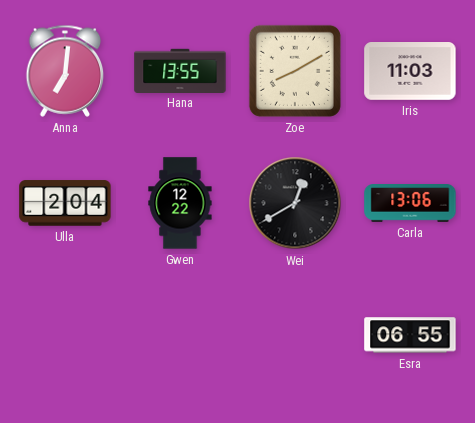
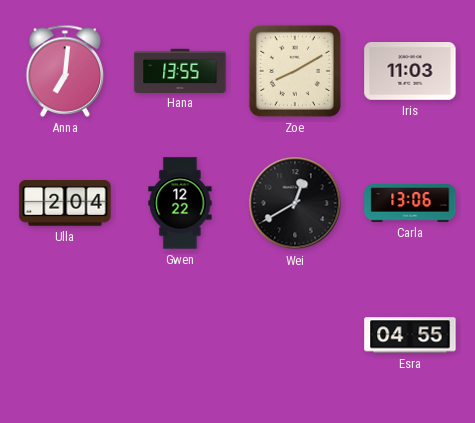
Esra: 06:55 -> 04:55 (410, 335)
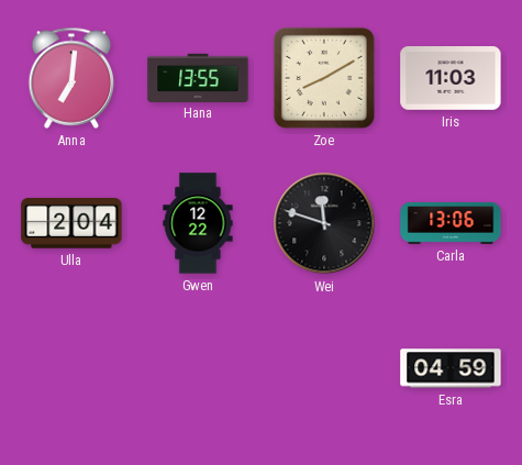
Wei: 12:40 -> 11:48 (324, 223)
Esra: 04:55 -> 04:59 (451, 368)
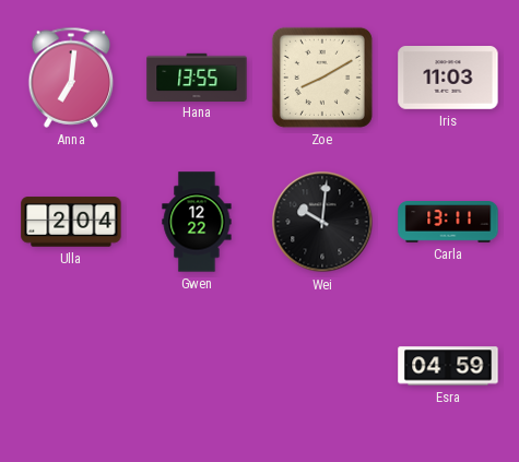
Wei: 11:48 -> 10:01 (322, 222)
Carla: 13:06 -> 13:11 (448, 223)
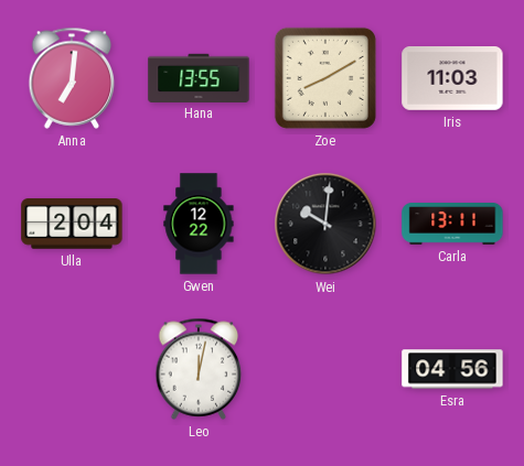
Leo: none -> 12:02 (199, 369)
Esra: 04:59 -> 04:56 (452, 369)
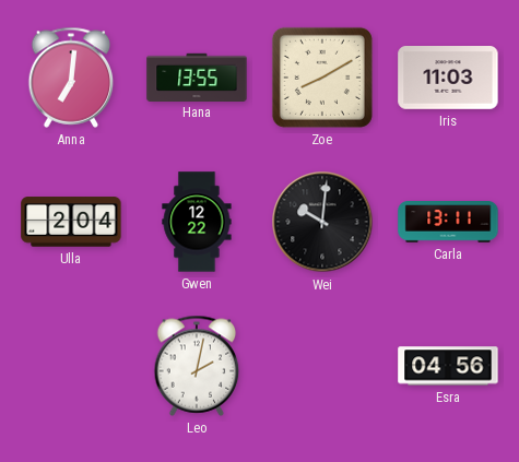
Leo: 12:02 -> 2:02 (197, 366)
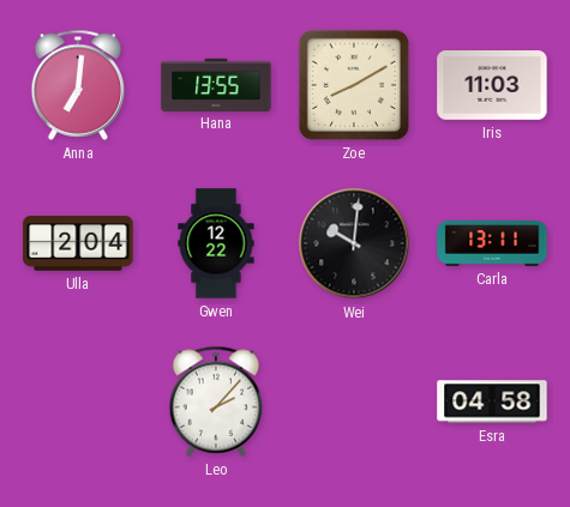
Leo: 2:02 -> 2:07 (216, 402)
Esra: 04:56 -> 04:58 (492, 402)
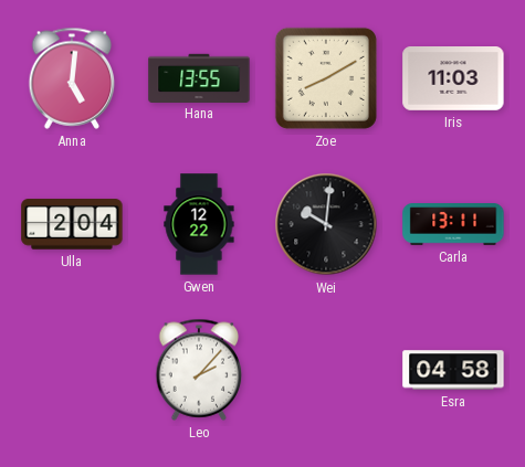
Anna: 7:01 -> 5:01 (72, 78)
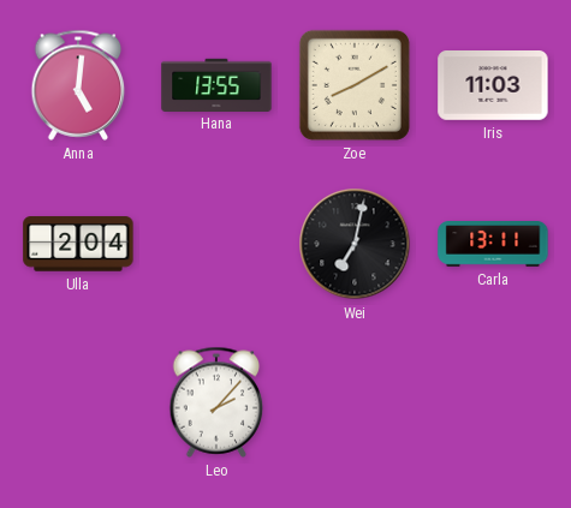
Gwen: 12:22 -> none (199, 224)
Wei: 10:01 -> 7:02 (355, 244)
Esra: 04:58 -> none (453, 370)
